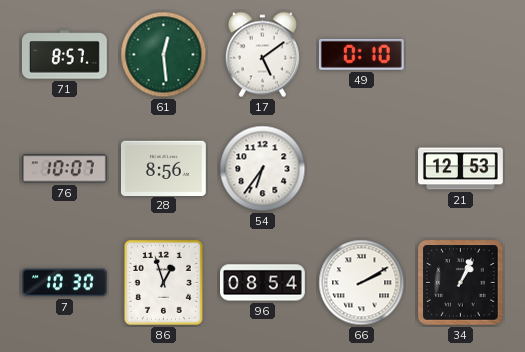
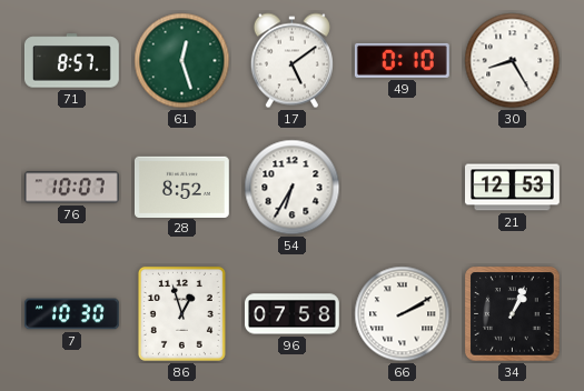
61: 12:29 -> 12:27 (182, 61)
30: none -> 8:25 (513, 61)
28: 8:56 -> 8:52 (181, 187)
54: 6:36 -> 6:35 (293, 188)
96: 08:54 -> 07:58 (293, 314)
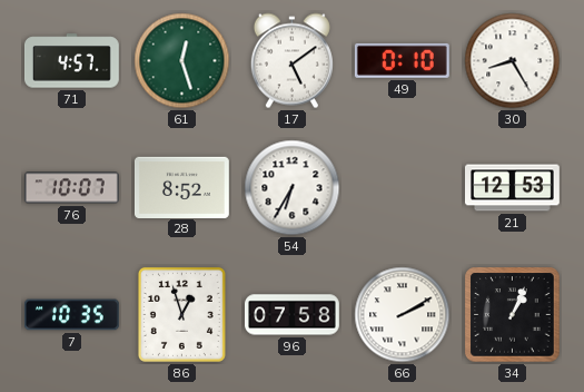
71: 8:57 -> 4:57 (71, 61)
7: 10:30 -> 10:35 (71, 315)
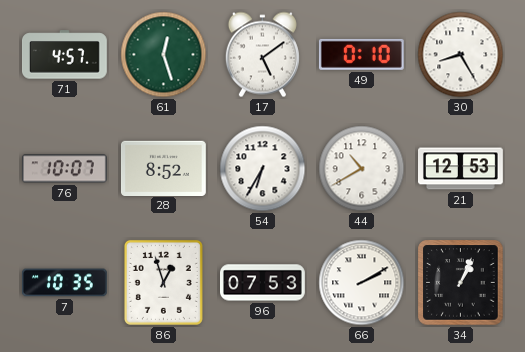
44: none -> 10:40 (362, 169)
96: 07:58 -> 07:53 (263, 283)
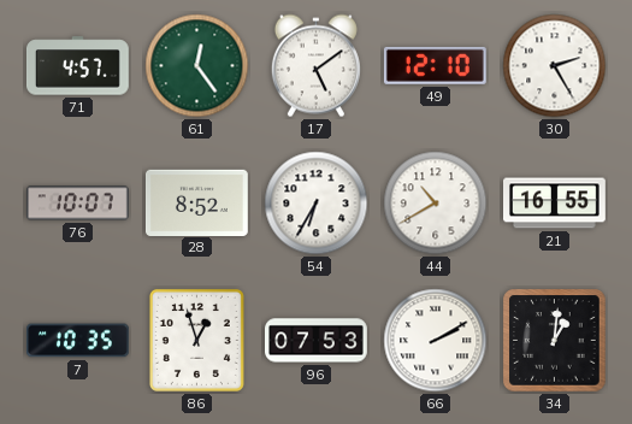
61: 12:27 -> 12:24 (197, 66)
49: 0:10 -> 12:10 (435, 65)
30: 8:25 -> 2:25 (555, 66)
21: 12:53 -> 16:55 (555, 204)
34: 1:04 -> 1:01 (555, 341)
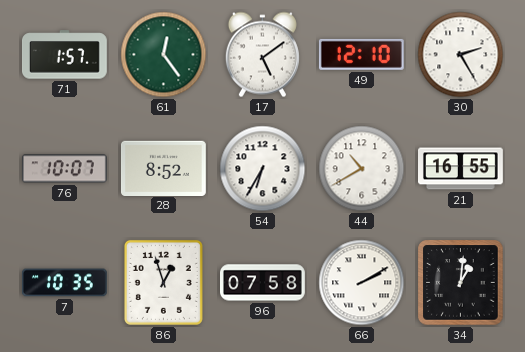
71: 4:57 -> 1:57 (64, 55)
96: 07:53 -> 07:58 (263, 283)
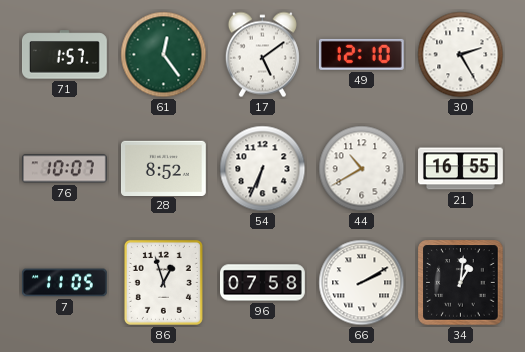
54: 6:35 -> 6:34 (263, 169)
7: 10:35 -> 11:05 (64, 283)
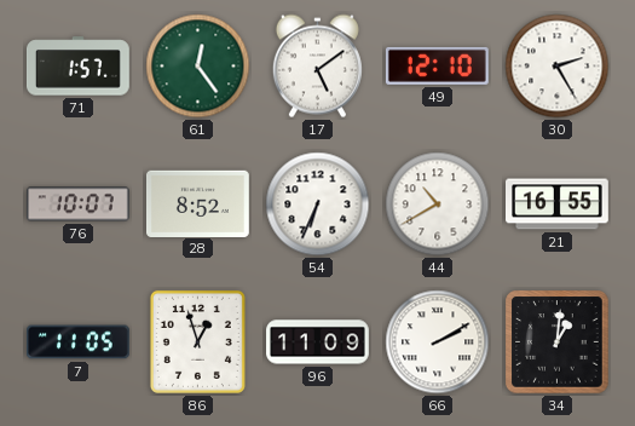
96: 07:58 -> 11:09 (318, 342)
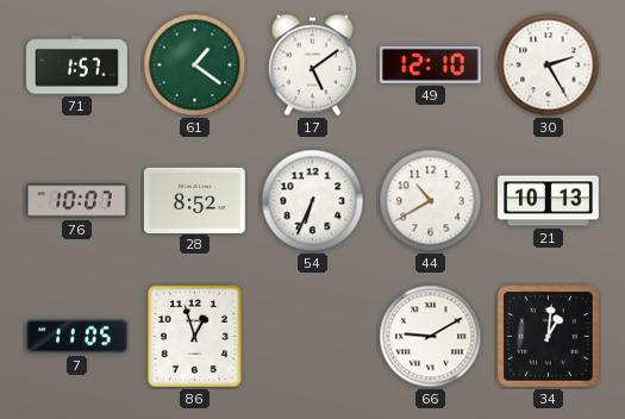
61: 12:24 -> 1:21 (195, 65)
21: 16:55 -> 10:13 (549, 201)
96: 11:09 -> none (318, 342)
66: 2:10 -> 9:10 (431, 337)
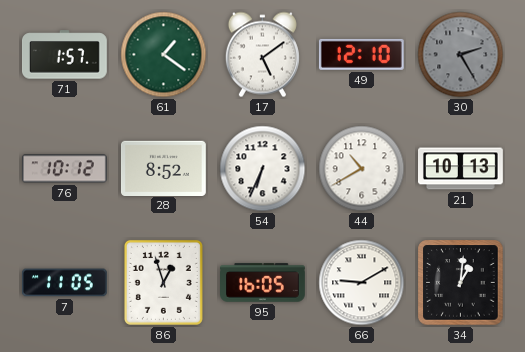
30 dial: white -> grey (461, 55)
76: 10:07 -> 10:12 (64, 169)
95: none -> 16:05 (263, 283)
